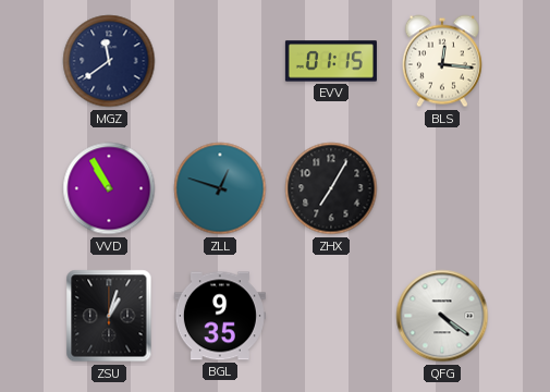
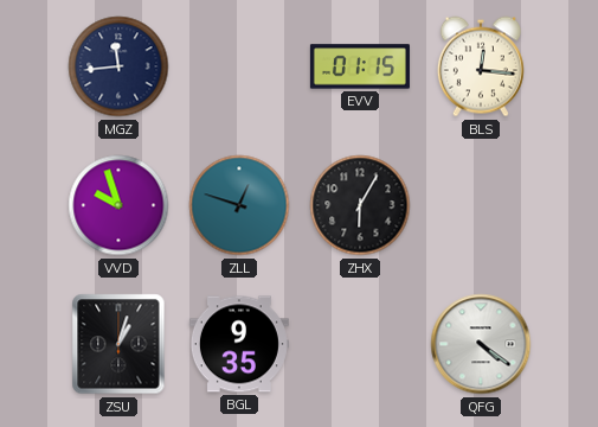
MGZ: 11:39 -> 11:44 (118, 66)
VVD: 10:55 -> 9:57 (118, 205)
ZHX: 7:05 -> 6:05 (360, 205)
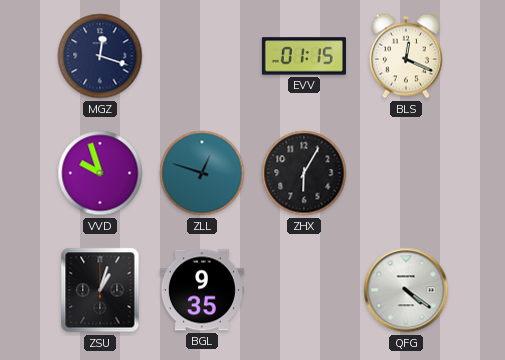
MGZ: 11:44 -> 12:18 (100, 56)
BLS: 12:16 -> 12:19 (406, 56)
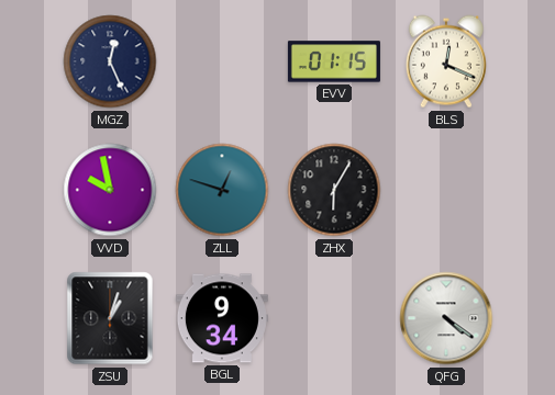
MGZ: 12:18 -> 12:26 (110, 61)
VVD: 9:57 -> 9:58 (110, 190)
BGL: 9:35 -> 9:34 (222, 318)
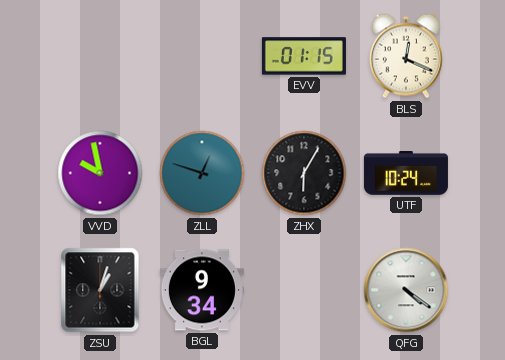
MGZ: 12:26 -> none (110, 61)
UTF: none -> 10:24 (406, 174)
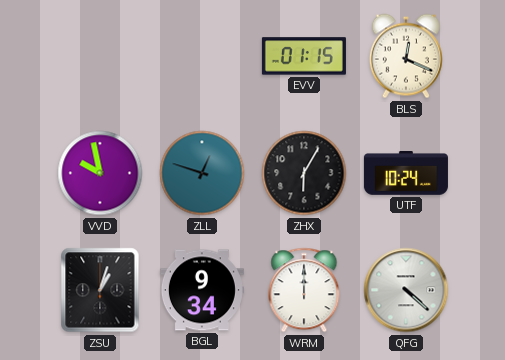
WRM: none -> 12:00 (304, 290)
QFG: 4:21 -> 4:22 (406, 290)
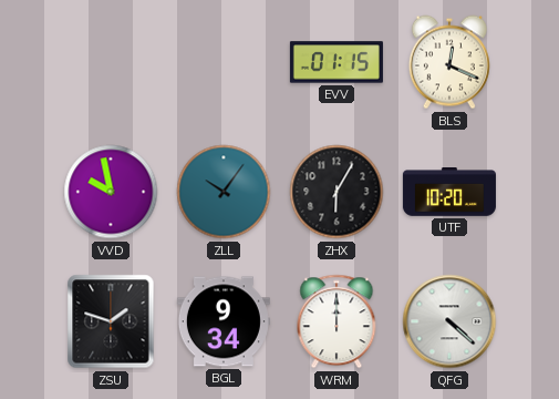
ZLL: 12:48 -> 10:06 (224, 192)
UTF: 10:24 -> 10:20 (449, 193)
ZSU: 1:03 -> 1:48 (111, 321)
